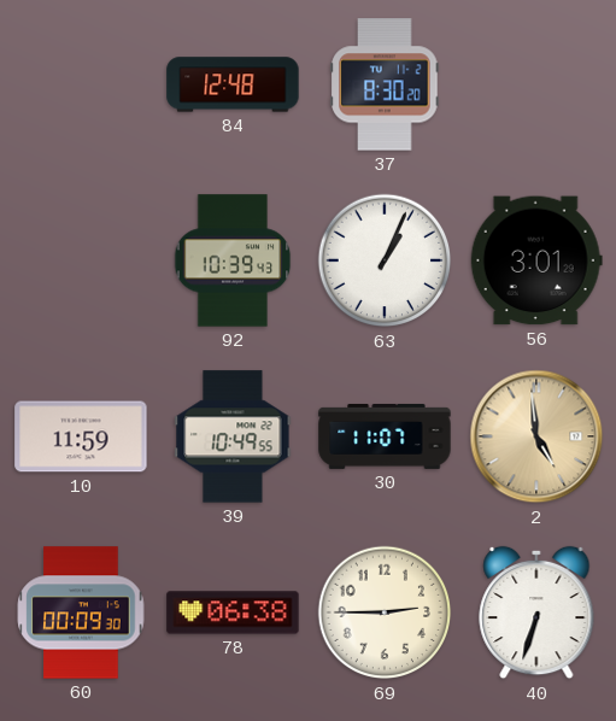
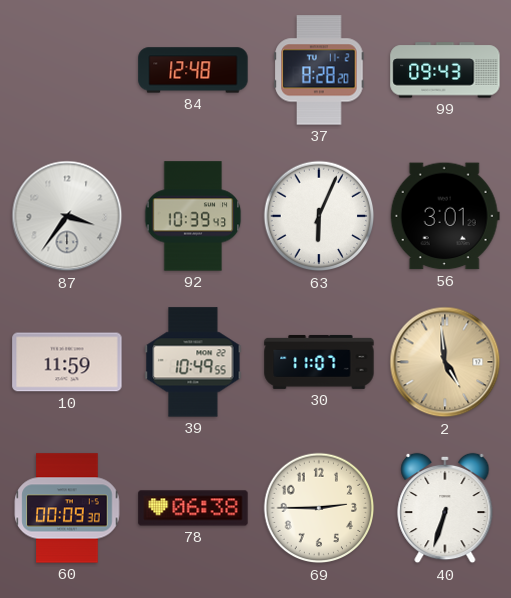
37: 8:30 -> 8:28 (319, 70)
99: none -> 09:43 (445, 70)
87: none -> 3:36 (67, 216)
63: 1:04 -> 6:04 (319, 216)
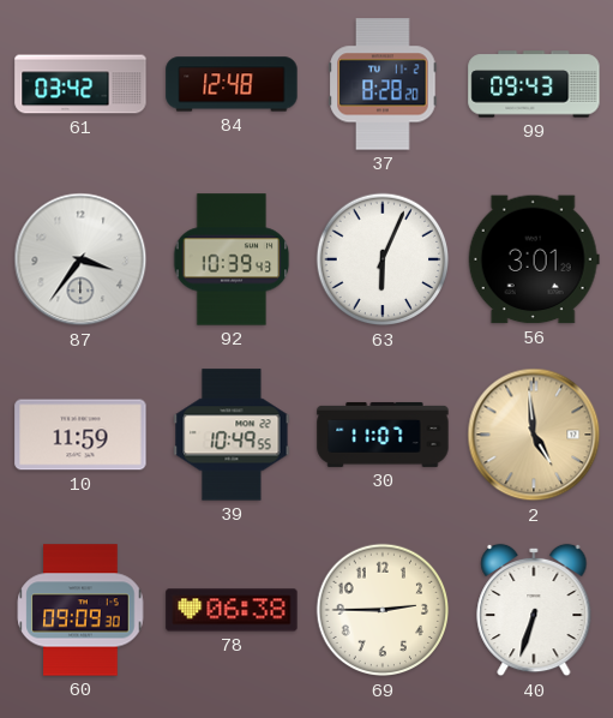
61: none -> 03:42 (80, 84)
60: 00:09 -> 09:09 (80, 610)
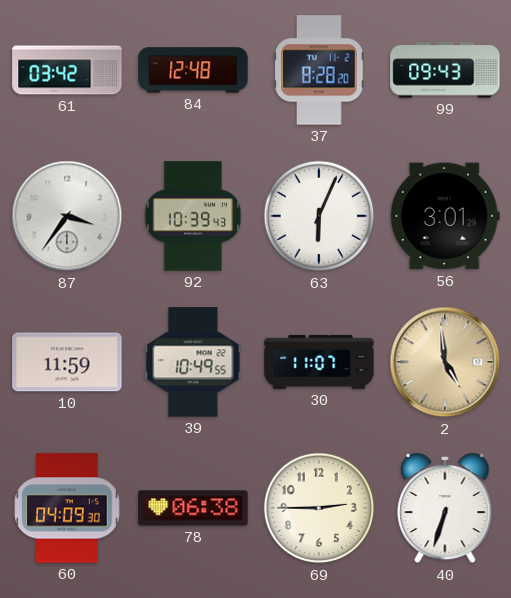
60: 09:09 -> 04:09 (67, 508)
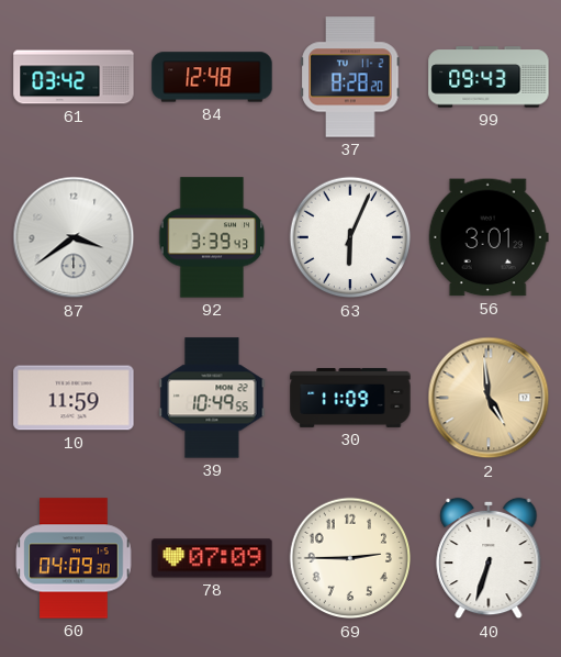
87: 3:36 -> 3:39 (74, 237)
92: 10:39 -> 3:39 (212, 237)
30: 11:07 -> 11:09 (350, 398)
78: 06:38 -> 07:09 (212, 558)
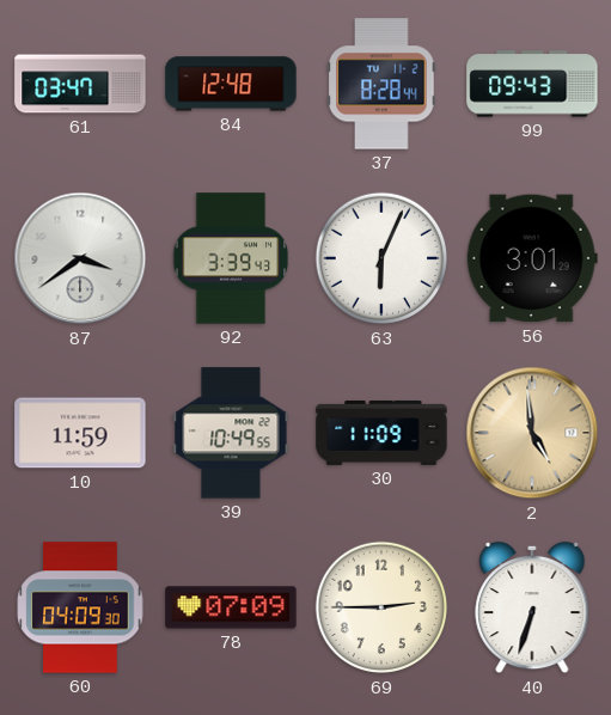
61: 03:42 -> 03:47 (80, 84)
37: 8:28:20 -> 8:28:44 (381, 84)
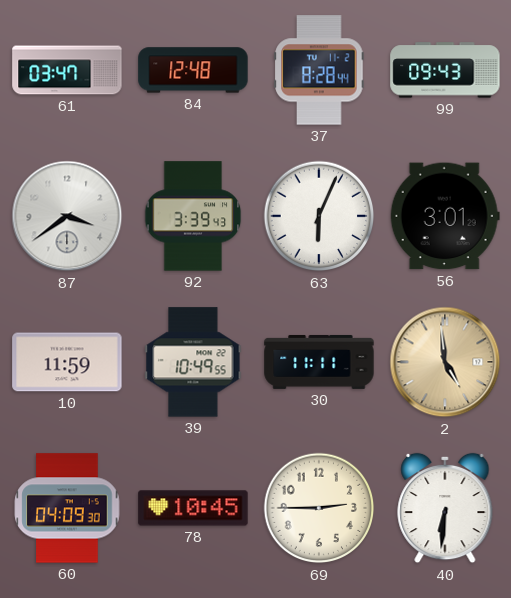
30: 11:09 -> 11:11 (319, 362)
78: 07:09 -> 10:45 (193, 508)
40: 6:33 -> 6:31 (445, 508)
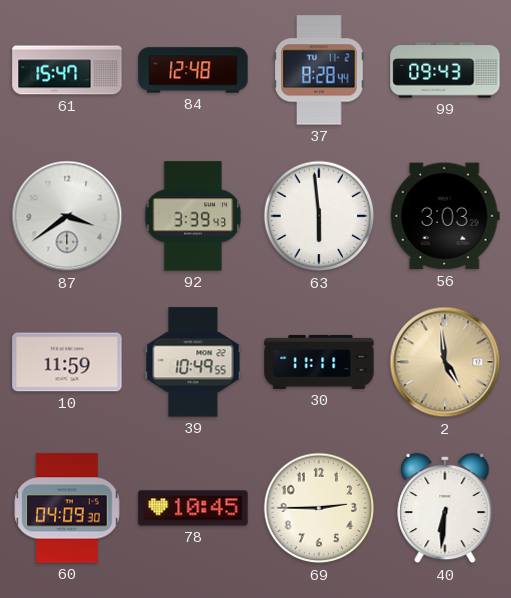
61: 03:47 -> 15:47 (67, 70)
63: 6:04 -> 5:59 (319, 216)
56: 3:01 -> 3:03 (445, 216)
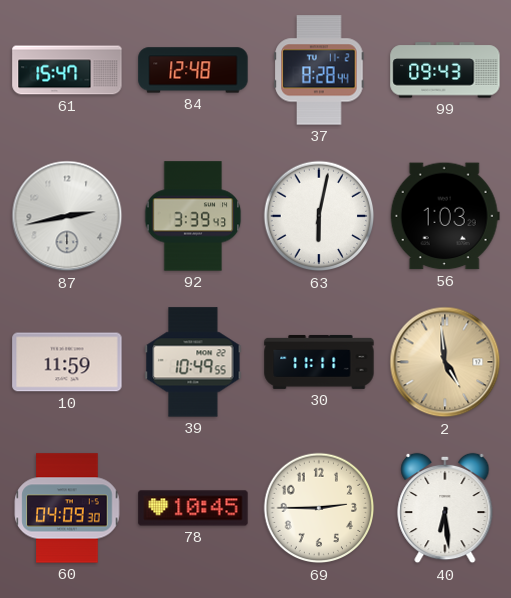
87: 3:39 -> 2:43 (67, 216)
63: 5:59 -> 6:02 (319, 216)
56: 3:03 -> 1:03 (445, 216)
40: 6:31 -> 6:29 (445, 508)
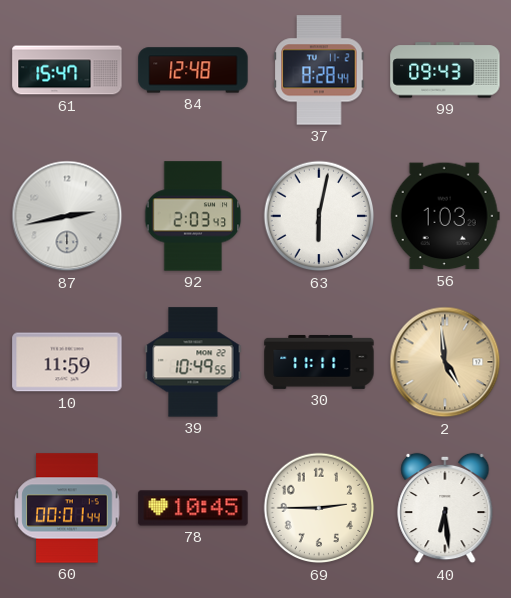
92: 3:39 -> 2:03 (193, 216)
60: 04:09 -> 00:01 (67, 508)
